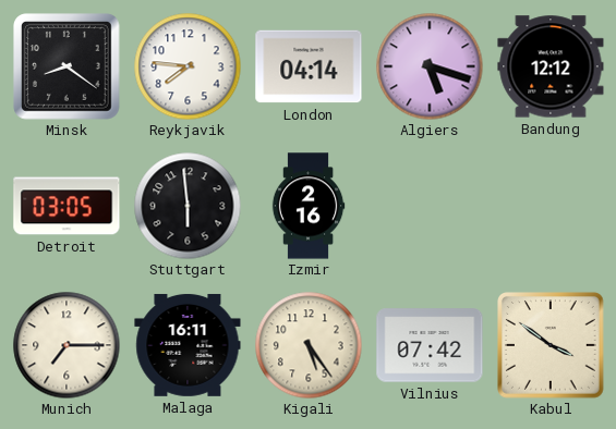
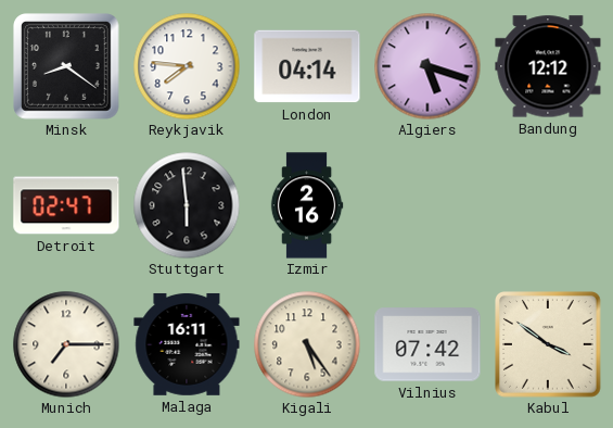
Detroit: 03:05 -> 02:47 (66, 205)
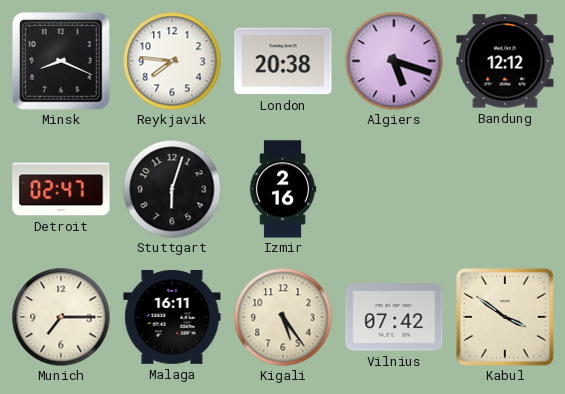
Minsk: 8:21 -> 8:19 (62, 62)
London: 04:14 -> 20:38 (283, 61)
Stuttgart: 5:59 -> 6:03 (172, 189)
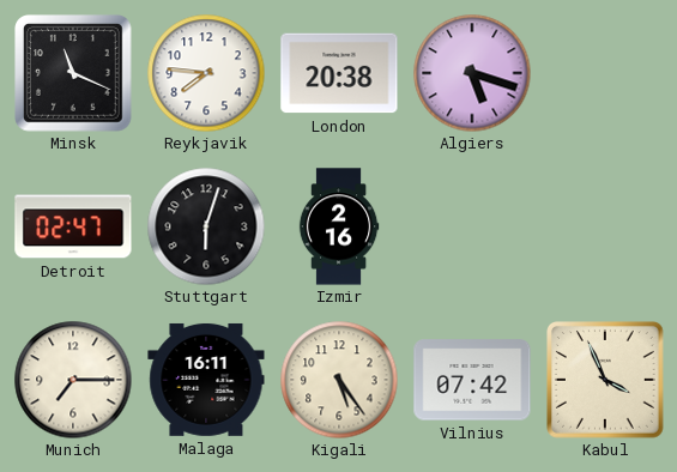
Minsk: 8:19 -> 11:19 (74, 74)
Bandung: 12:12 -> none (505, 61)
Kabul: 3:51 -> 3:56 (606, 381)
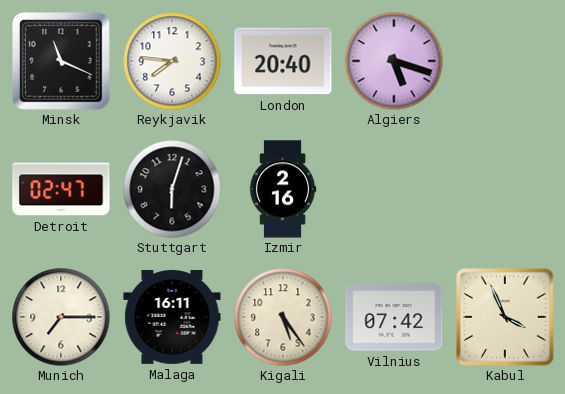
London: 20:38 -> 20:40 (283, 61)
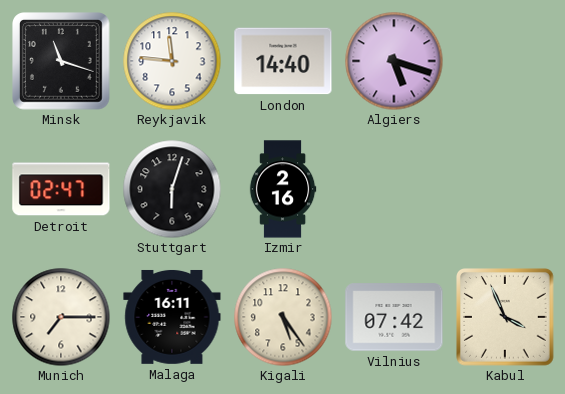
Minsk: 11:19 -> 11:18 (62, 62)
Reykjavik: 7:46 -> 11:46 (172, 61)
London: 20:40 -> 14:40 (283, 61)
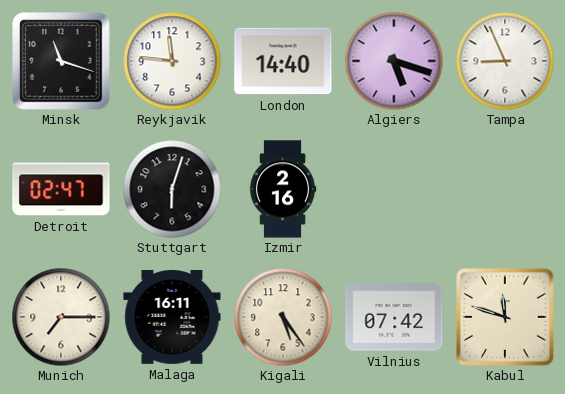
Tampa: none -> 8:56 (505, 61)
Kabul: 3:56 -> 11:48 (506, 318)
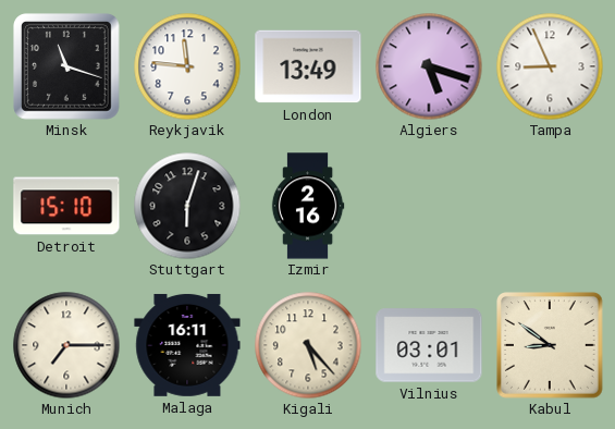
London: 14:40 -> 13:49 (308, 66)
Detroit: 02:47 -> 15:10 (66, 206)
Kigali: 5:24 -> 5:23 (308, 345)
Vilnius: 07:42 -> 03:01 (429, 345)
Kabul: 11:48 -> 8:51 (551, 346)
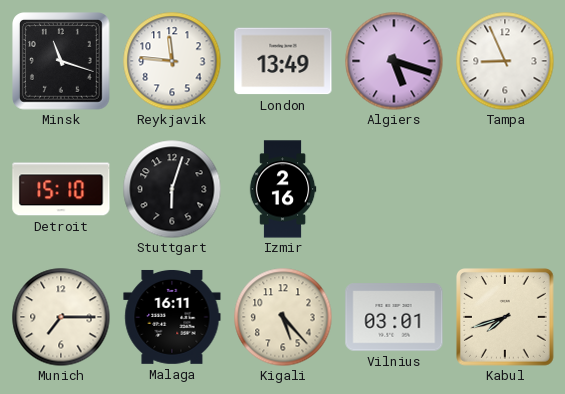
Kabul: 8:51 -> 7:42 (506, 318)
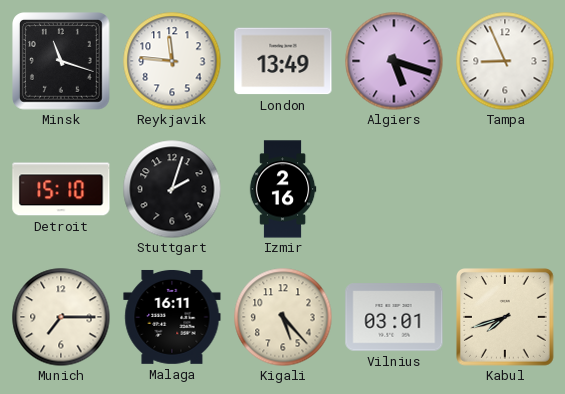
Stuttgart: 6:03 -> 2:03 (172, 189)
